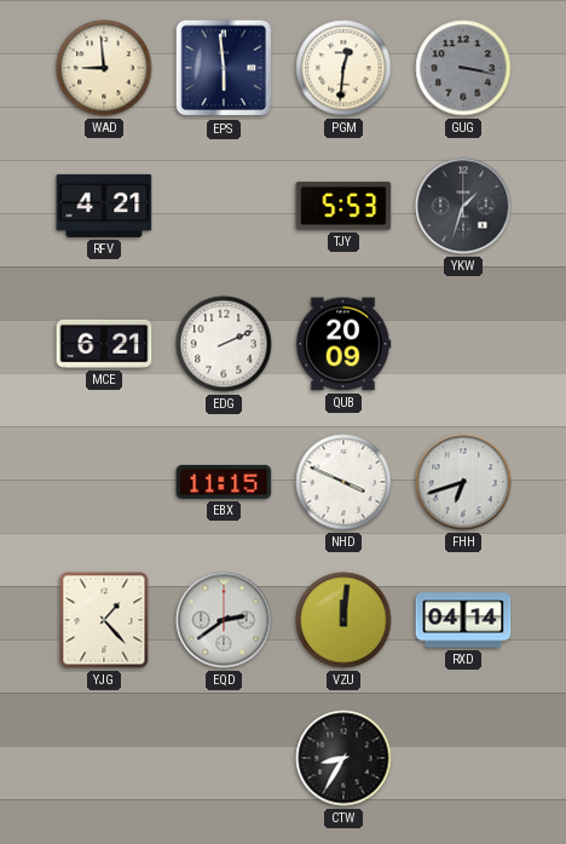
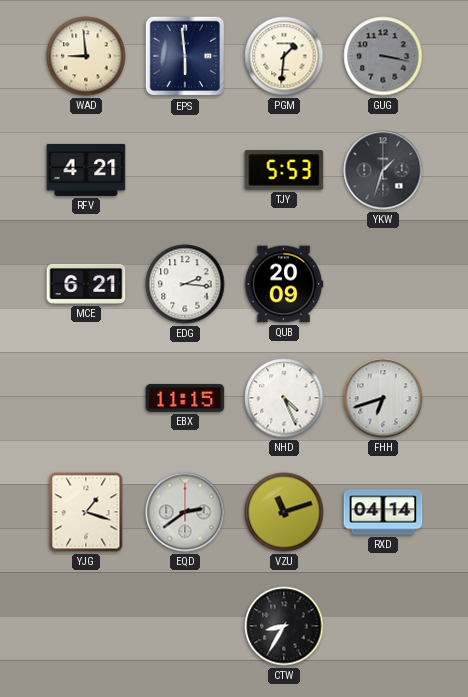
PGM: 12:31 -> 1:31 (284, 56)
EDG: 2:11 -> 2:16 (185, 284)
NHD: 3:49 -> 4:26 (284, 398)
YJG: 1:23 -> 1:18 (86, 512)
VZU: 12:01 -> 11:12 (284, 512)
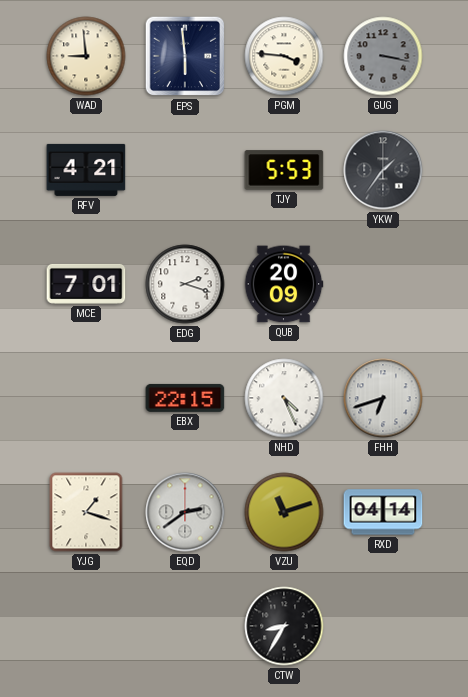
PGM: 1:31 -> 3:46 (284, 56)
YKW: 1:33 -> 1:36 (383, 170)
MCE: 6:21 -> 7:01 (86, 284)
EDG: 2:16 -> 2:18 (185, 284)
EBX: 11:15 -> 22:15 (185, 398)
